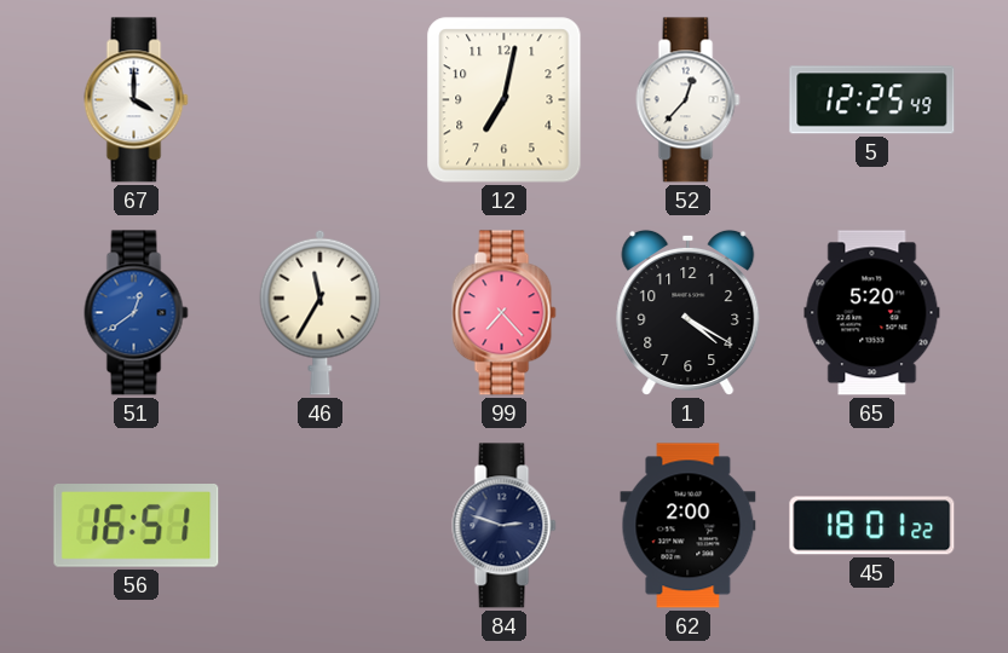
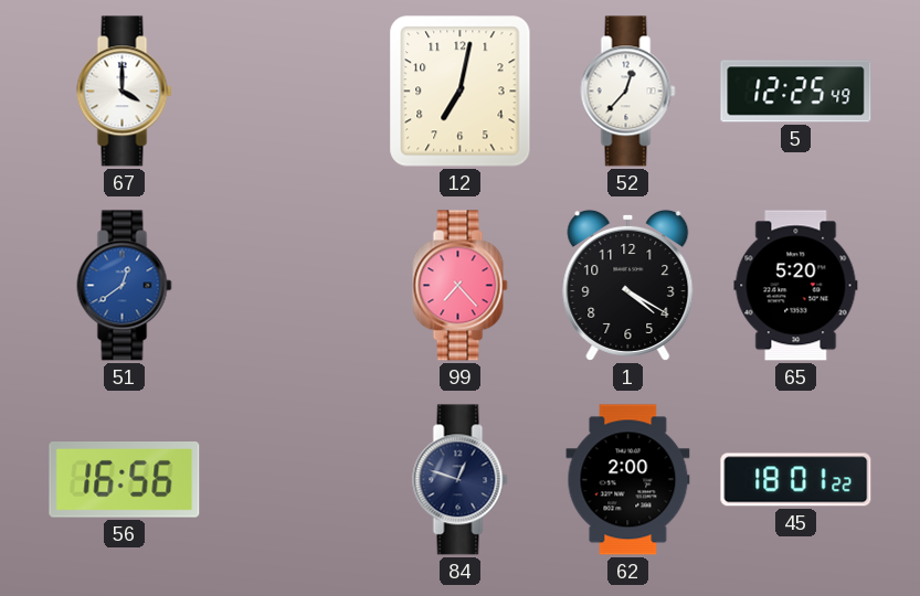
46: 11:35 -> none (321, 312)
56: 16:51 -> 16:56 (125, 480)
84: 2:48 -> 12:48 (461, 480)
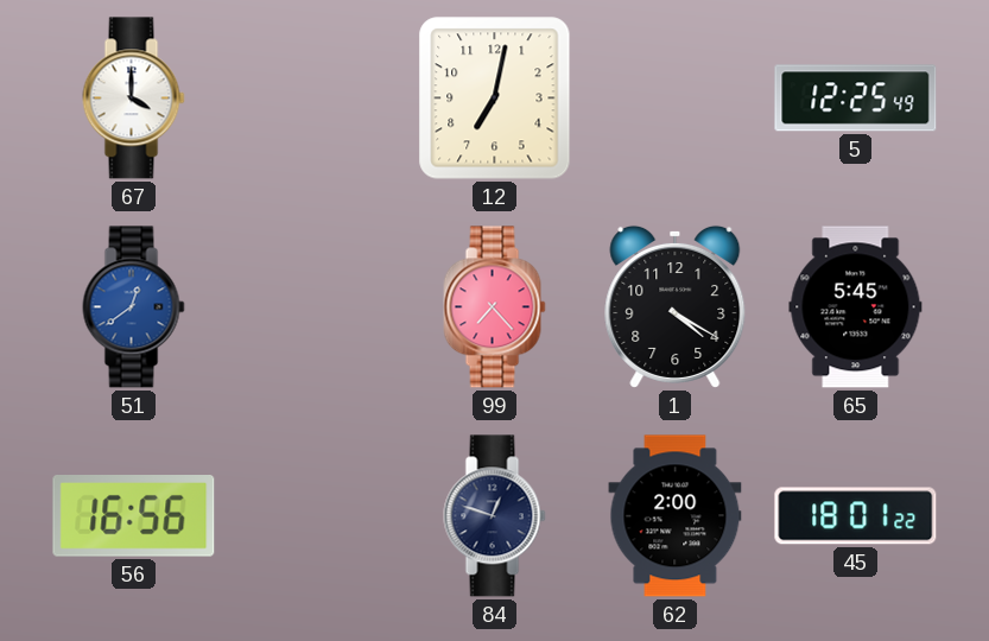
52: 12:37 -> none (628, 92)
65: 5:20 -> 5:45 (856, 307)
